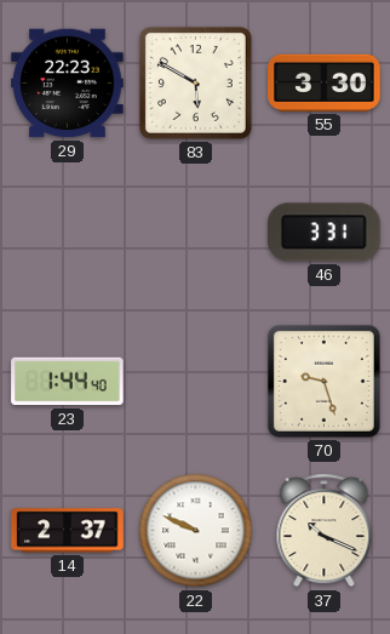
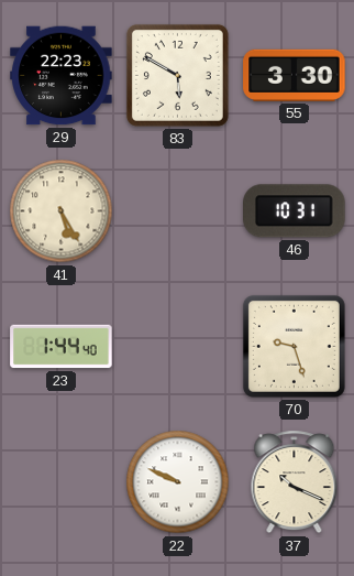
41: none -> 5:25 (62, 211)
46: 3:31 -> 10:31 (295, 211)
14: 2:37 -> none (68, 531)
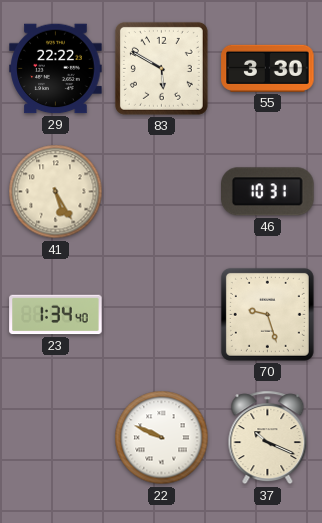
29: 22:23 -> 22:22 (56, 69)
23: 1:44 -> 1:34 (56, 315)
